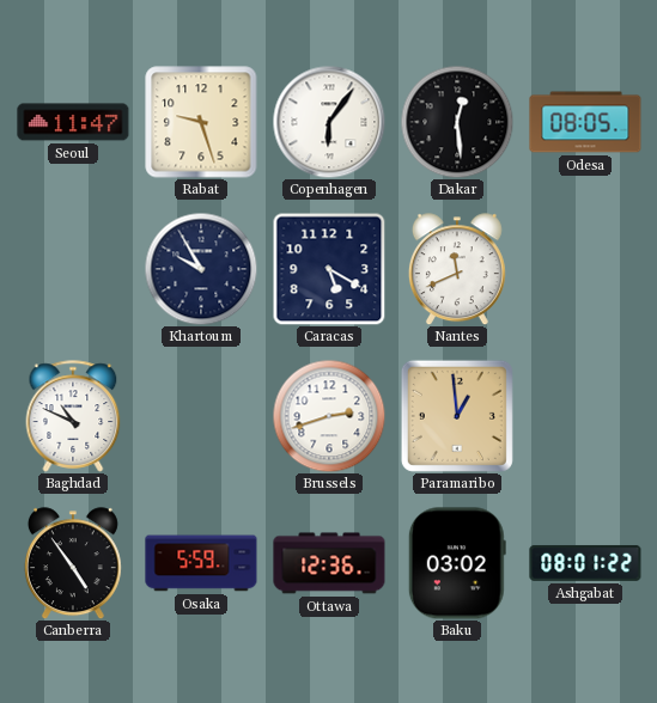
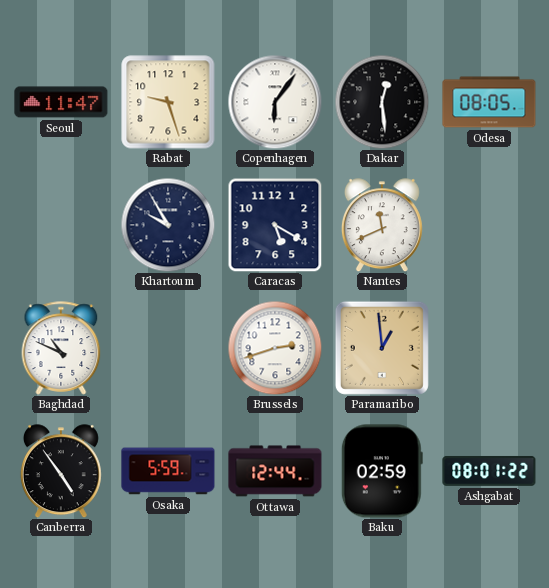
Ottawa: 12:36 -> 12:44 (275, 471)
Baku: 03:02 -> 02:59 (382, 471)
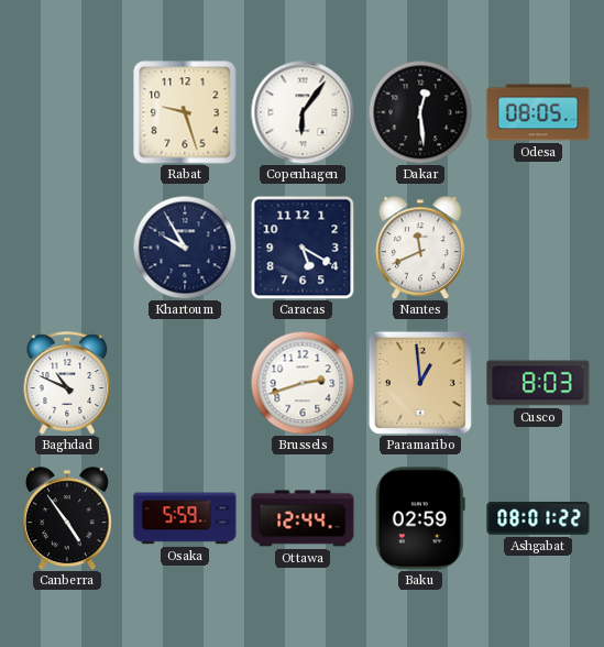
Seoul: 11:47 -> none (61, 102)
Cusco: none -> 8:03 (538, 383)
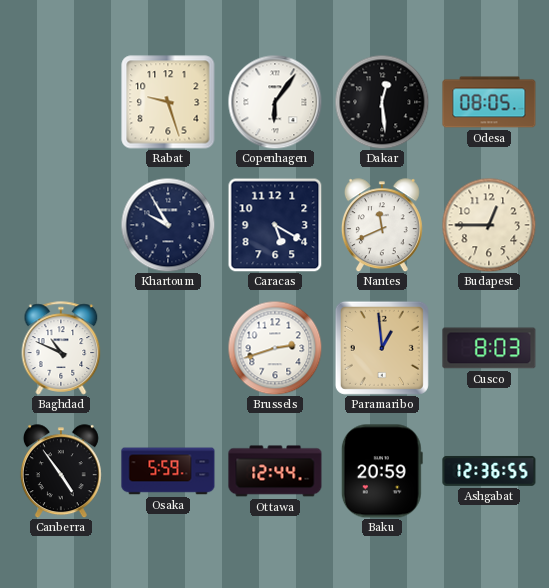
Budapest: none -> 12:45 (489, 225)
Baku: 02:59 -> 20:59 (382, 471)
Ashgabat: 08:01 -> 12:36 (489, 471)
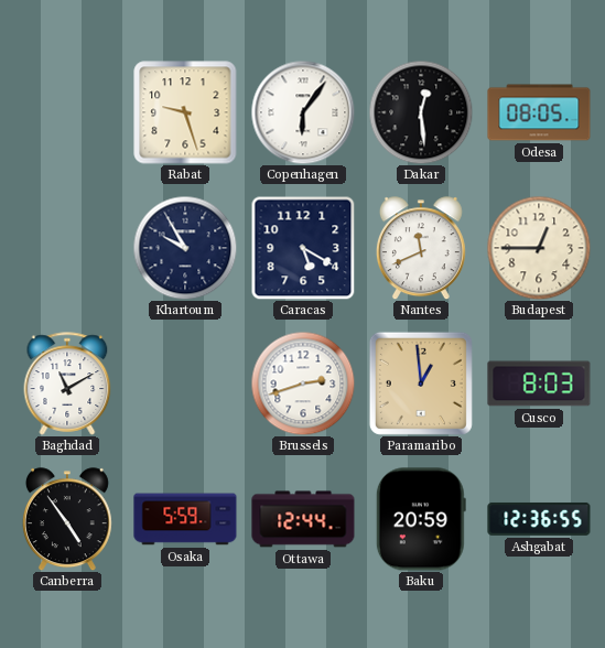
Baghdad: 10:49 -> 11:10 (67, 384)
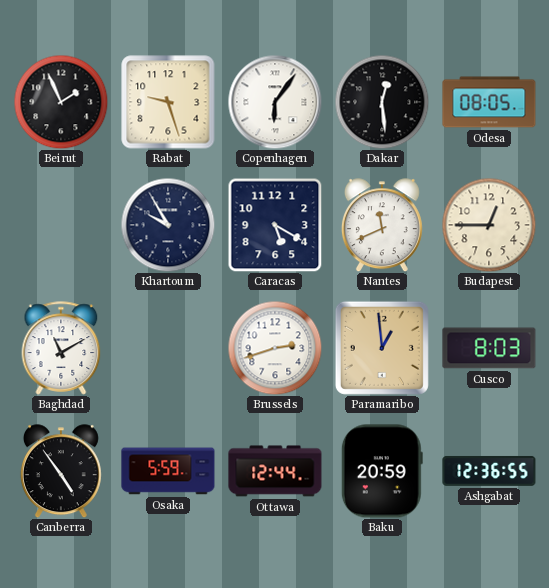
Beirut: none -> 1:56 (61, 102)
